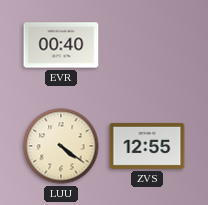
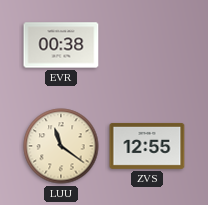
EVR: 00:40 -> 00:38 (61, 45)
LUU: 4:21 -> 11:21 (61, 146)
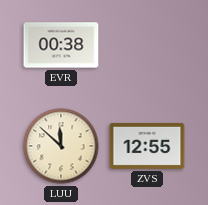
LUU: 11:21 -> 11:52 (61, 146)
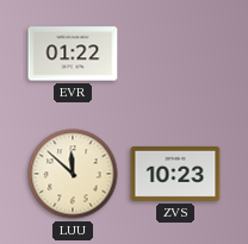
EVR: 00:38 -> 01:22 (73, 54)
ZVS: 12:55 -> 10:23 (175, 174)
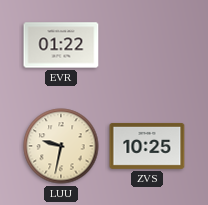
LUU: 11:52 -> 9:32 (61, 146)
ZVS: 10:23 -> 10:25 (147, 146)
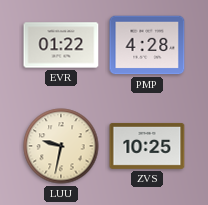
PMP: none -> 4:28 (147, 45)
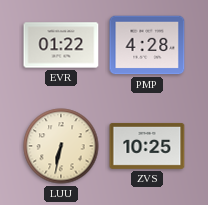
LUU: 9:32 -> 6:32 (61, 146)
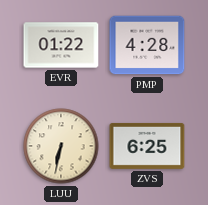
ZVS: 10:25 -> 6:25 (147, 146)
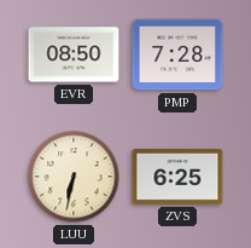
EVR: 01:22 -> 08:50 (74, 54)
PMP: 4:28 -> 7:28 (177, 54)
